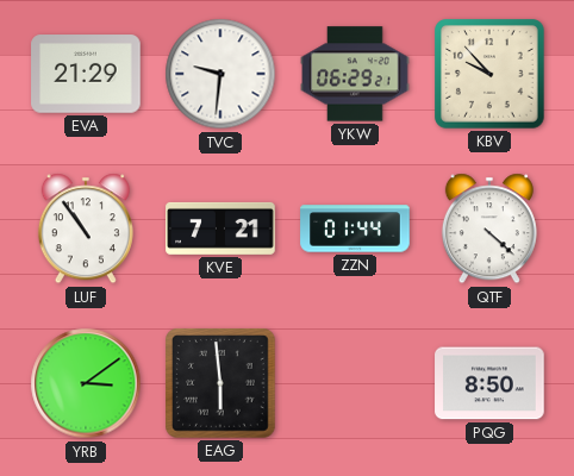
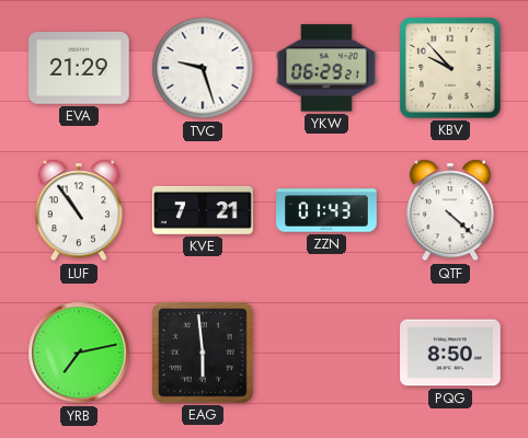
TVC: 9:31 -> 9:27 (203, 68)
ZZN: 01:44 -> 01:43 (326, 210)
YRB: 3:09 -> 7:13 (79, 353)
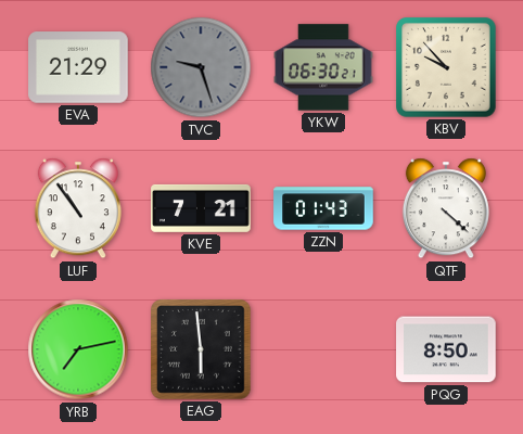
TVC dial: white -> grey (201, 67)
YKW: 06:29 -> 06:30 (323, 67)
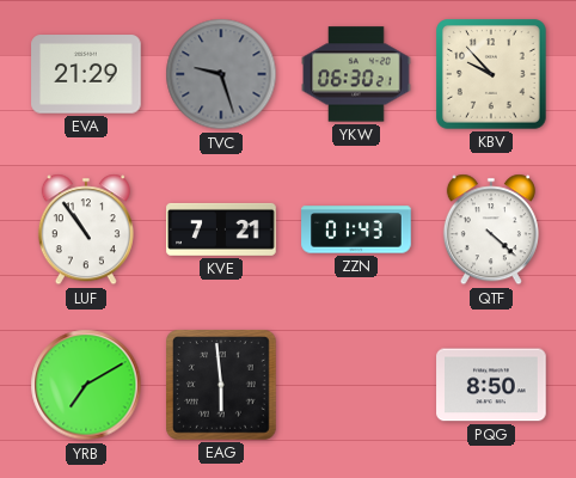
YRB: 7:13 -> 7:10 (86, 385)
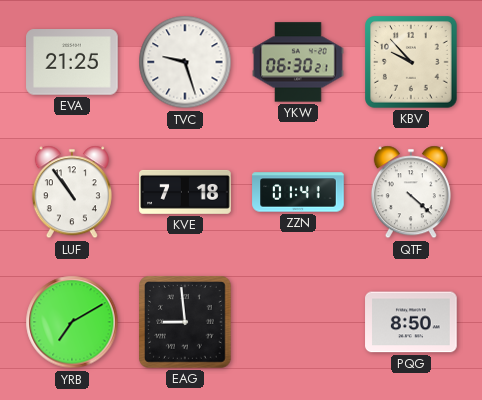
EVA: 21:29 -> 21:25 (72, 62)
TVC dial: grey -> white (185, 62)
KVE: 7:21 -> 7:18 (185, 192)
ZZN: 01:43 -> 01:41 (298, 192)
EAG: 5:59 -> 8:59 (186, 323)
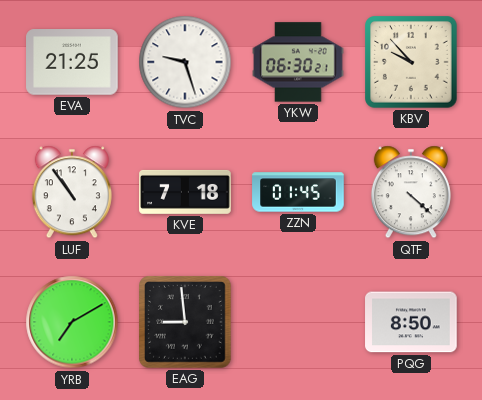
ZZN: 01:41 -> 01:45 (298, 192)
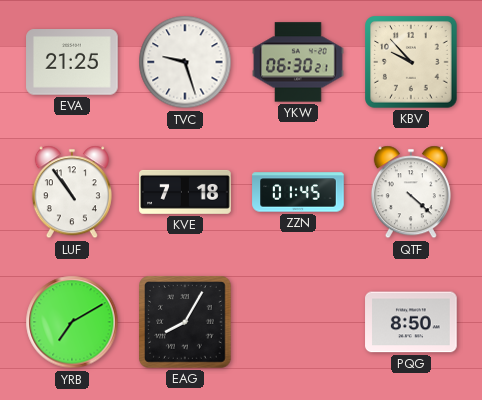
EAG: 8:59 -> 8:05 (186, 323)
